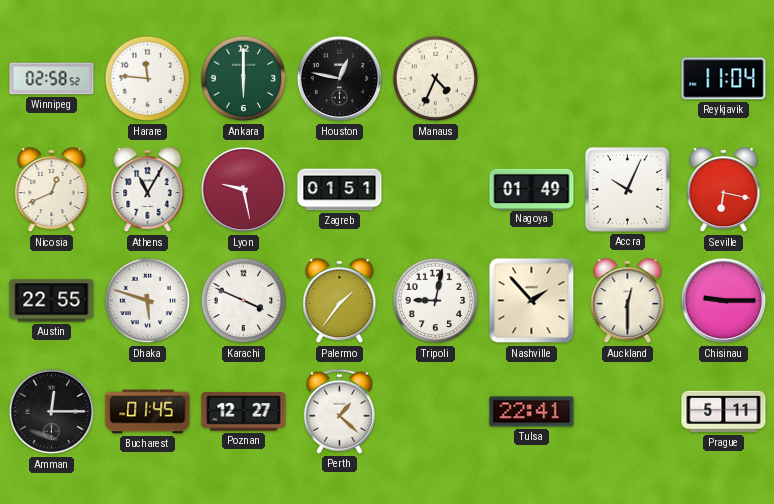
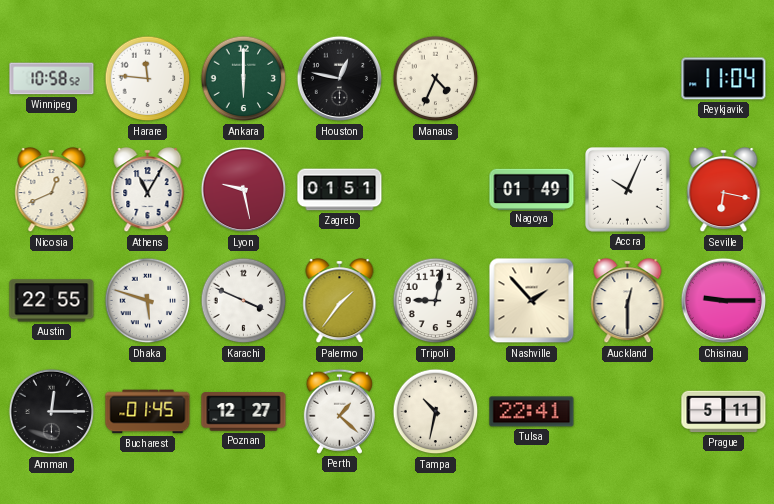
Winnipeg: 02:58 -> 10:58 (52, 79)
Tampa: none -> 10:32 (436, 412)
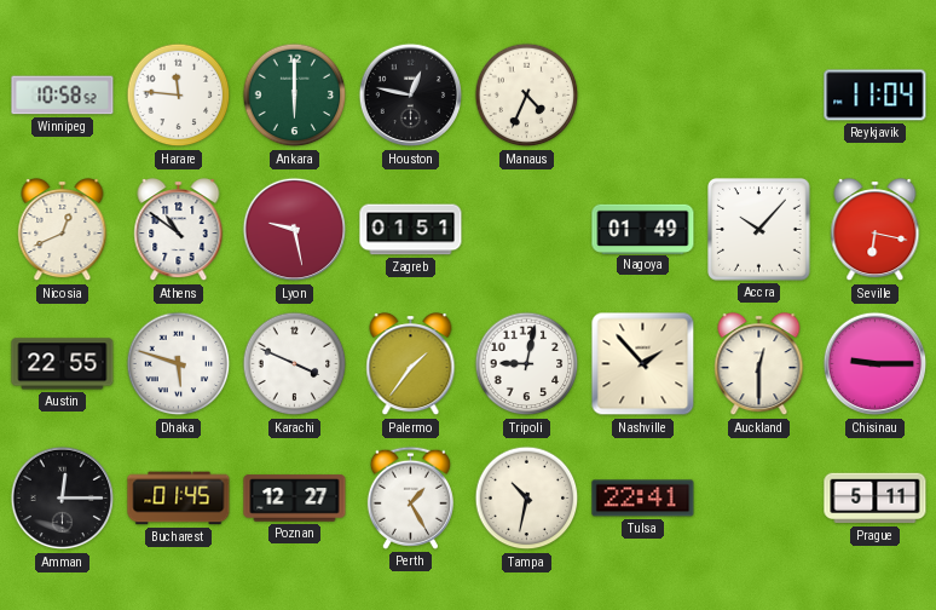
Athens: 11:05 -> 10:51 (179, 231)
Accra: 10:04 -> 10:07 (759, 230)
Perth: 1:22 -> 1:25 (410, 497)
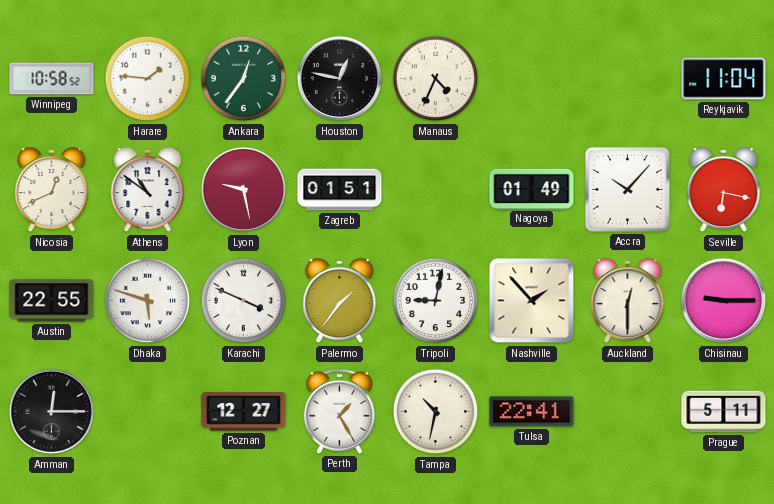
Harare: 11:46 -> 1:46 (148, 79)
Ankara: 6:00 -> 12:36 (244, 79)
Bucharest: 01:45 -> none (179, 499)
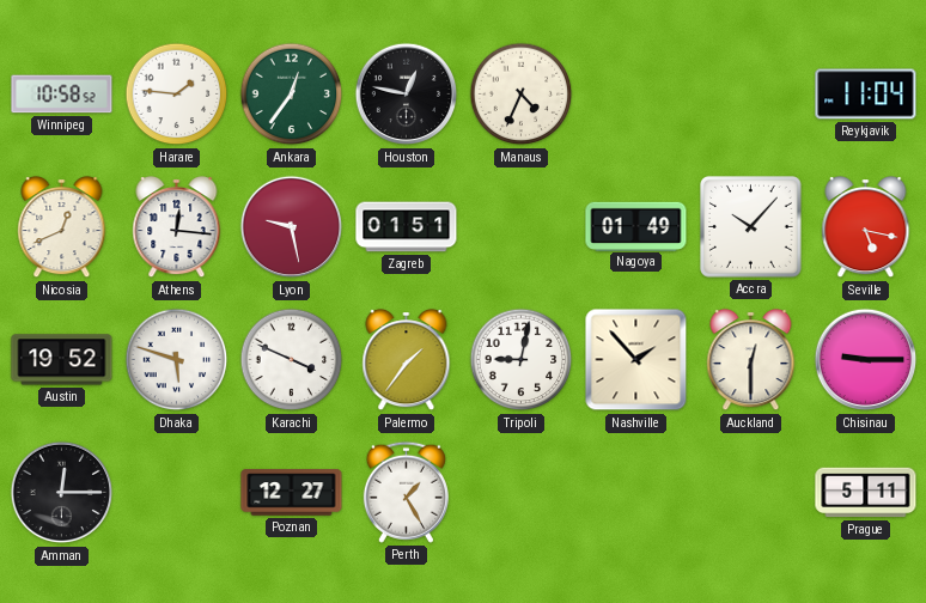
Athens: 10:51 -> 12:16 (177, 229)
Seville: 6:17 -> 5:17 (866, 229)
Austin: 22:55 -> 19:52 (62, 360)
Tampa: 10:32 -> none (436, 412)
Tulsa: 22:41 -> none (532, 412)
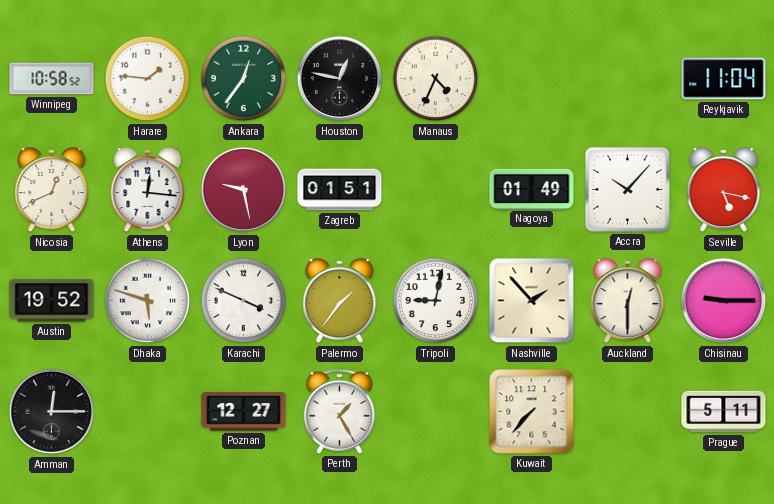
Kuwait: none -> 7:37 (532, 412)
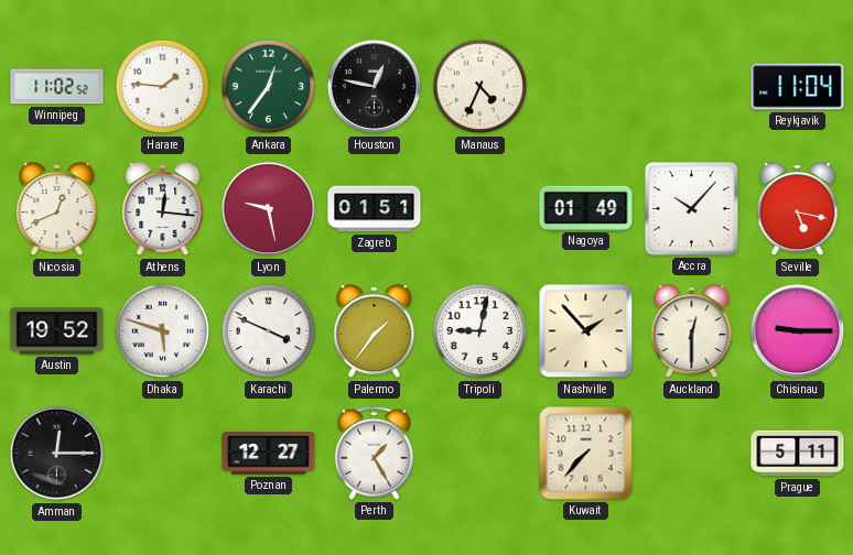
Winnipeg: 10:58 -> 11:02 (57, 87)
